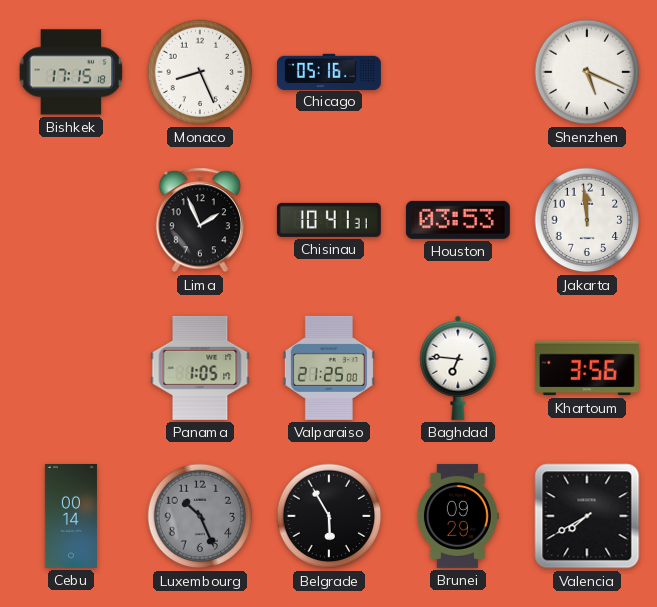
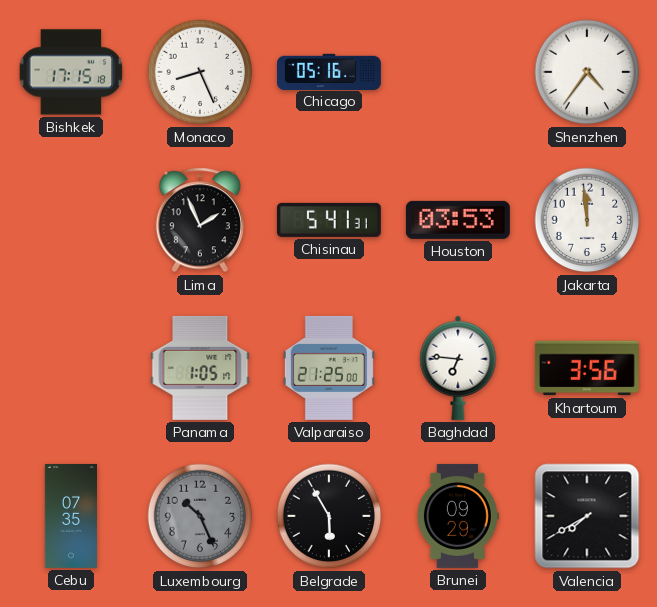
Shenzhen: 5:19 -> 4:36 (587, 72)
Chisinau: 10:41 -> 5:41 (329, 220)
Cebu: 00:14 -> 07:35 (71, 516)
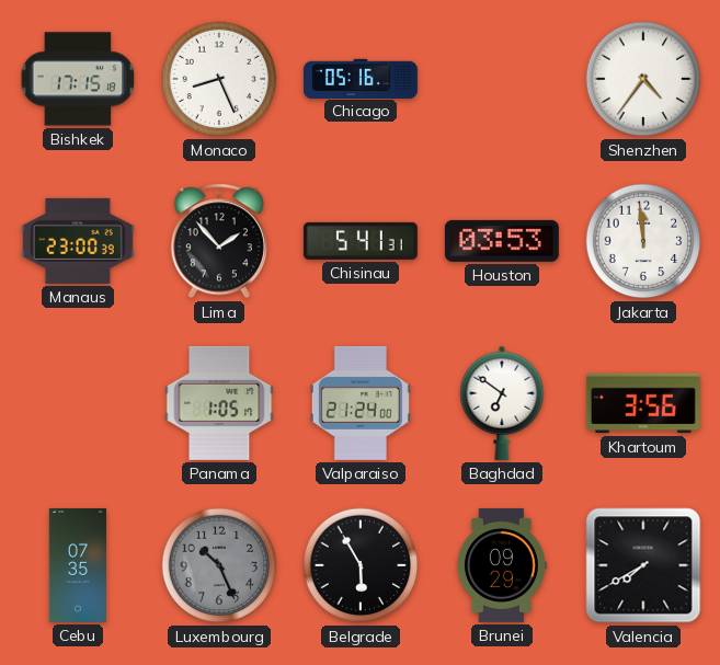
Manaus: none -> 23:00 (78, 241)
Lima: 1:56 -> 1:53 (219, 241)
Valparaiso: 21:25 -> 21:24 (361, 403)
Baghdad: 6:46 -> 6:51 (502, 403)
